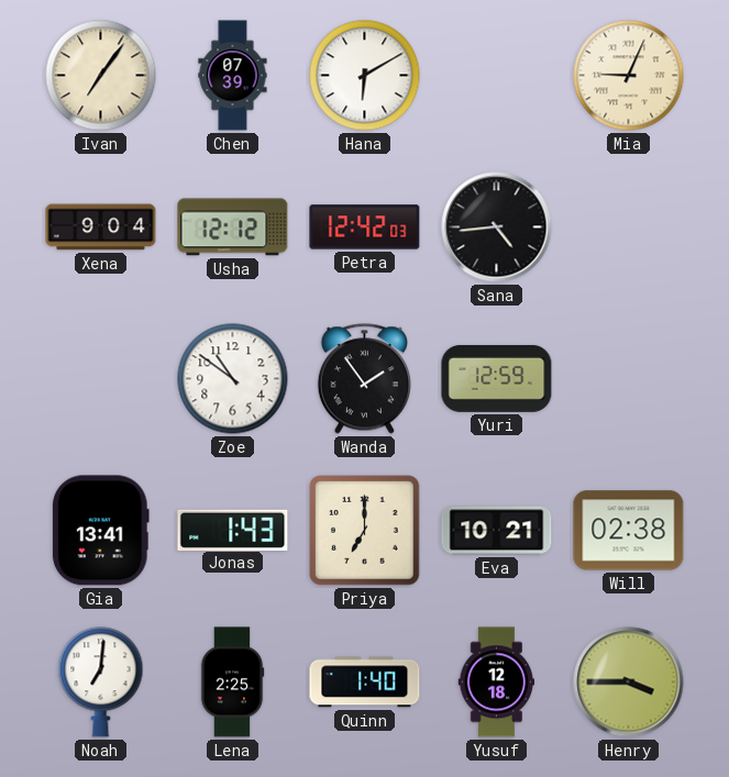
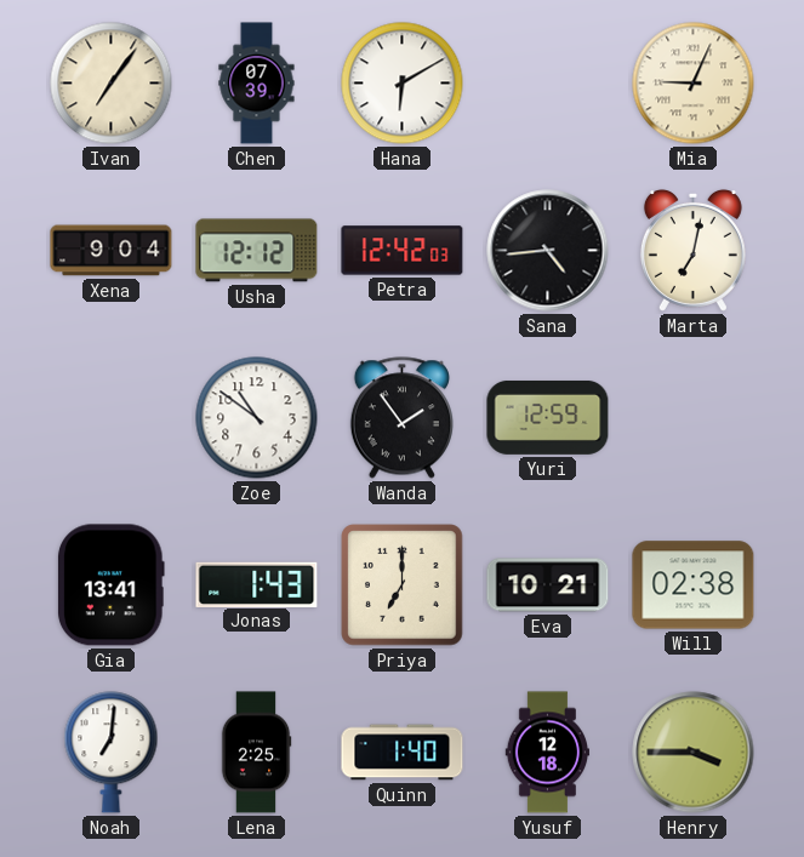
Marta: none -> 7:02 (692, 250)
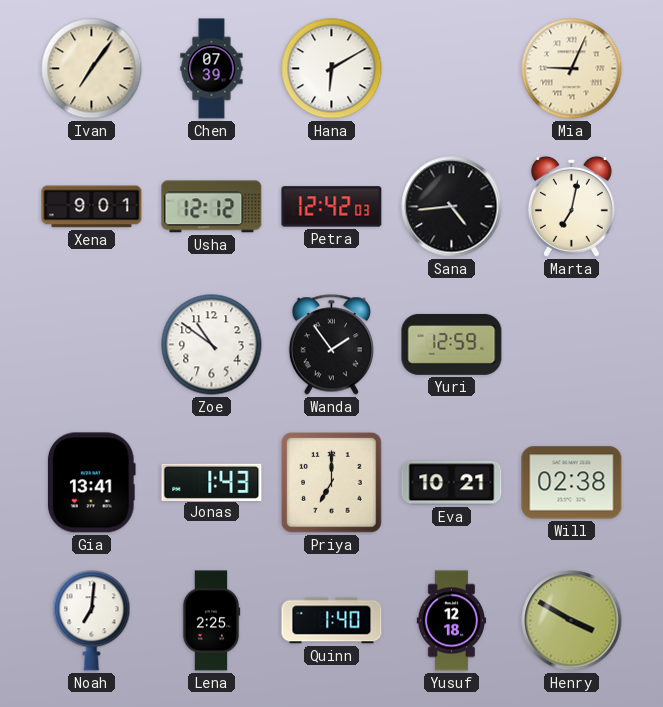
Xena: 9:04 -> 9:01 (92, 207)
Henry: 3:45 -> 3:50 (572, 621)
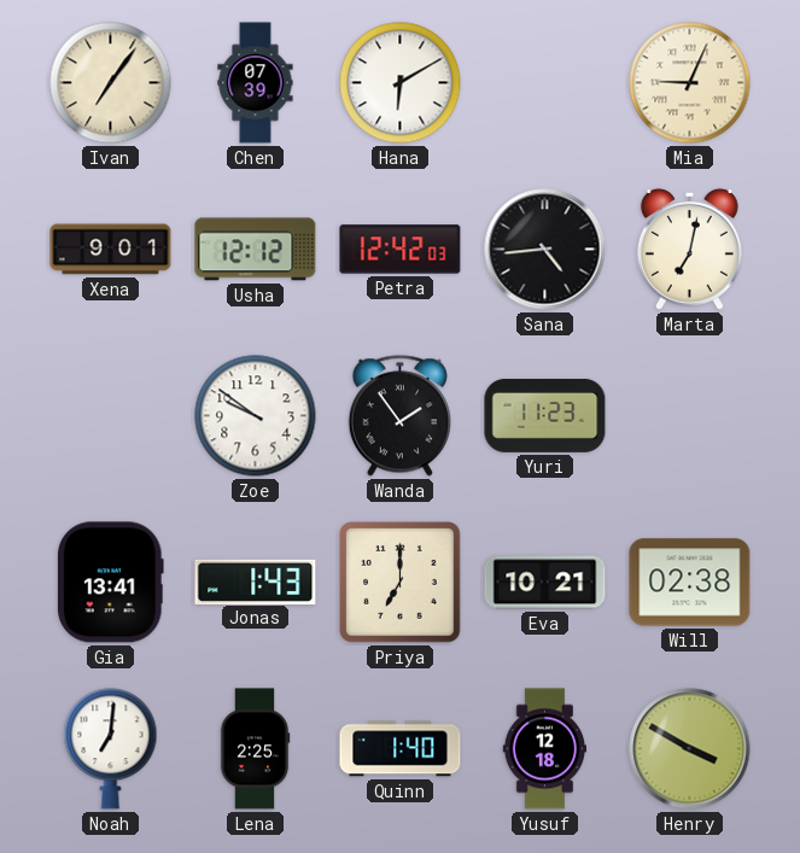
Zoe: 10:51 -> 9:51 (256, 416)
Yuri: 12:59 -> 11:23 (545, 415)
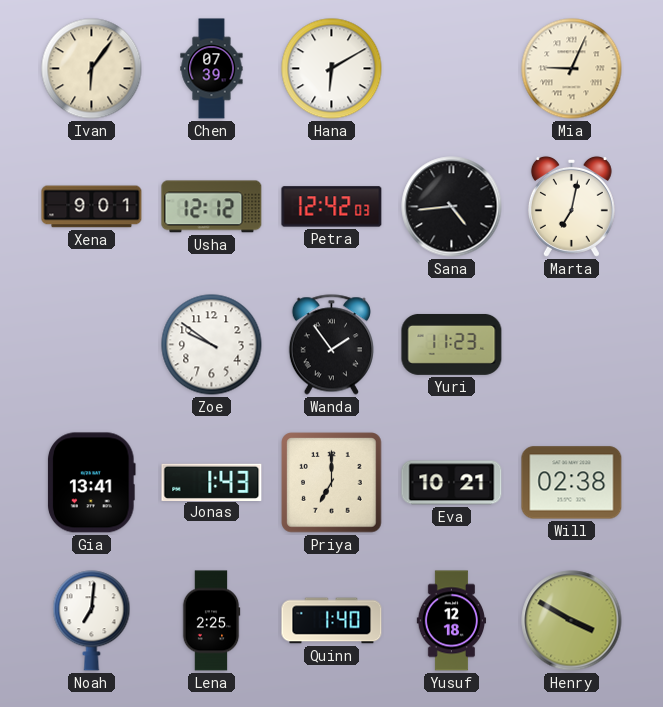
Ivan: 7:06 -> 6:06 (92, 69)
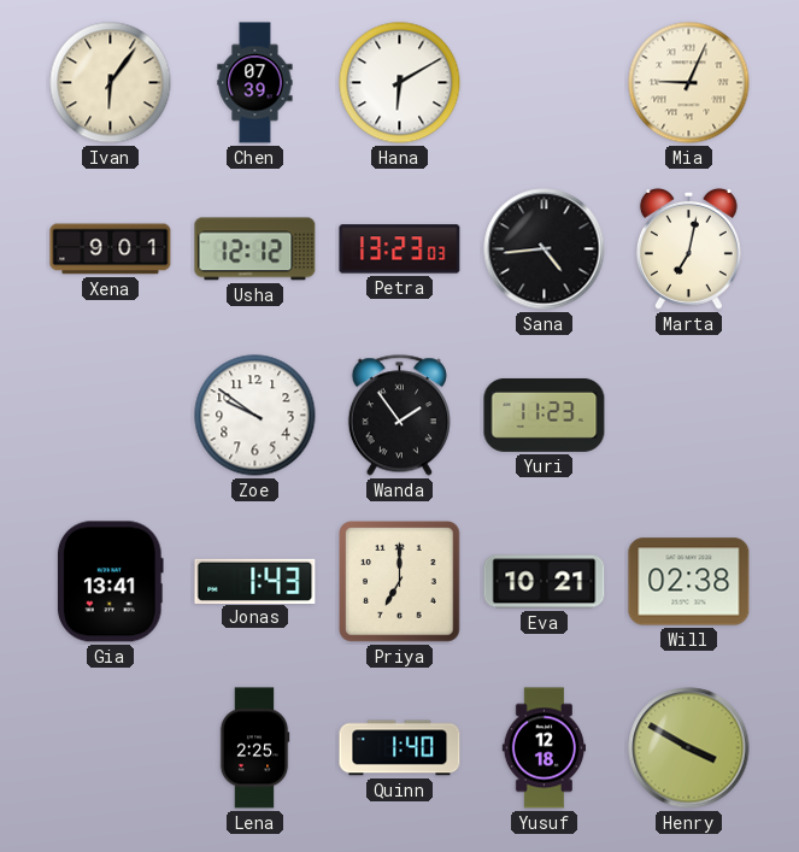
Petra: 12:42 -> 13:23 (400, 249)
Noah: 7:01 -> none (92, 621)
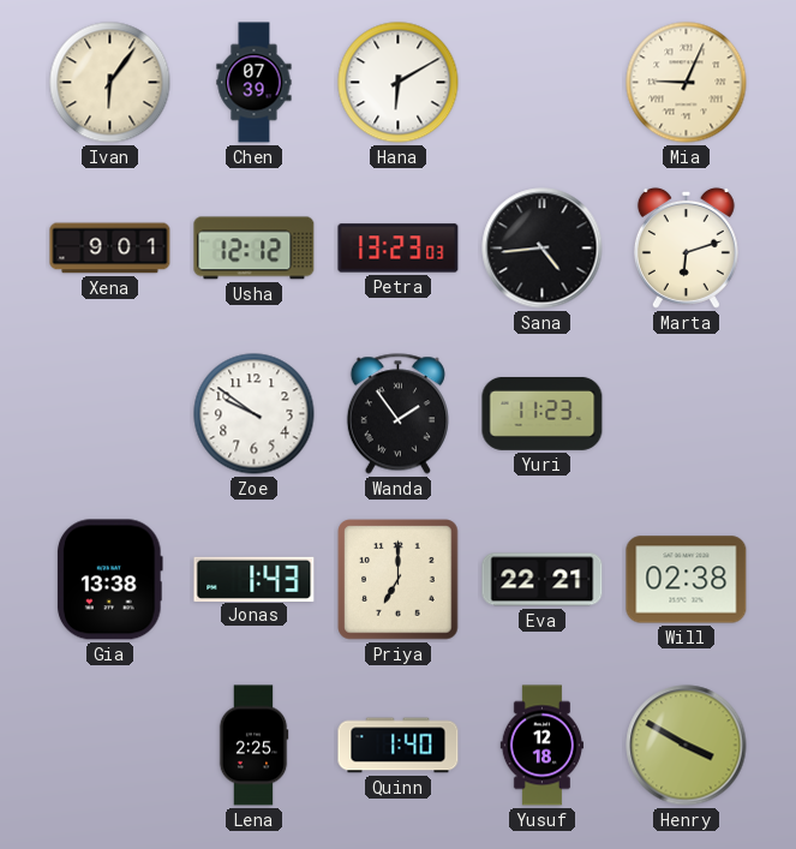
Marta: 7:02 -> 6:12 (686, 247)
Gia: 13:41 -> 13:38 (109, 580)
Eva: 10:21 -> 22:21 (543, 580)
